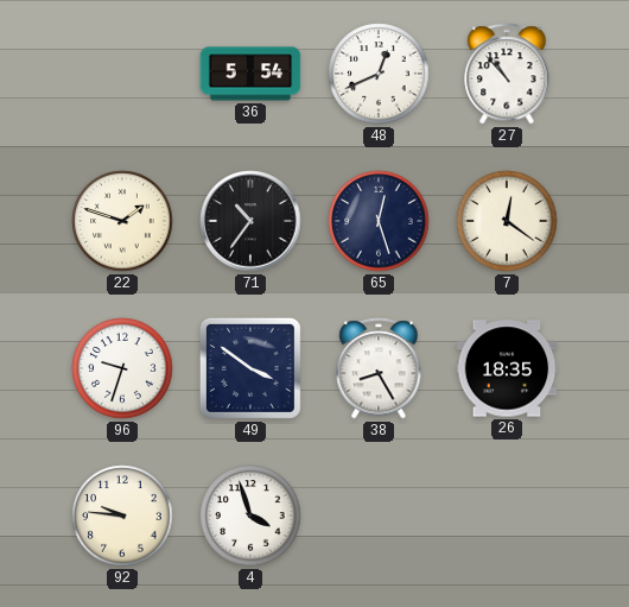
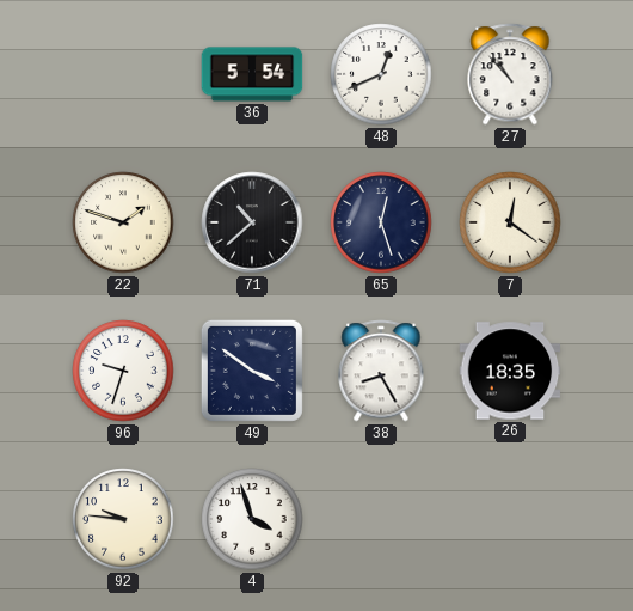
71: 10:36 -> 10:38 (252, 222)
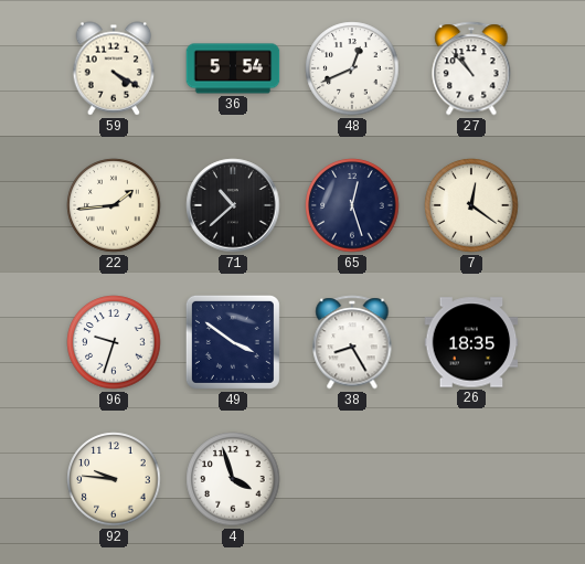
59: none -> 4:20 (114, 68)
22: 1:48 -> 1:44 (114, 205)
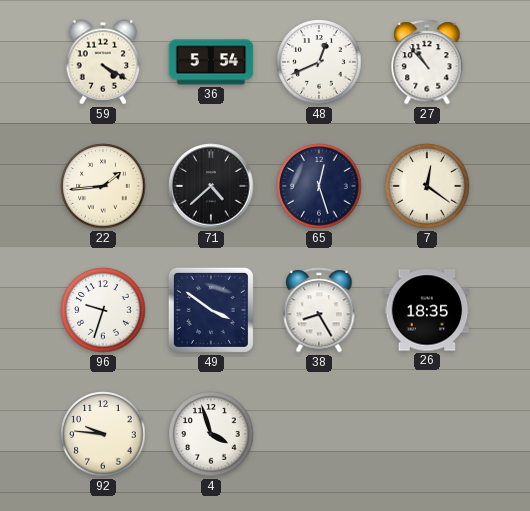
71: 10:38 -> 4:38 (211, 186)
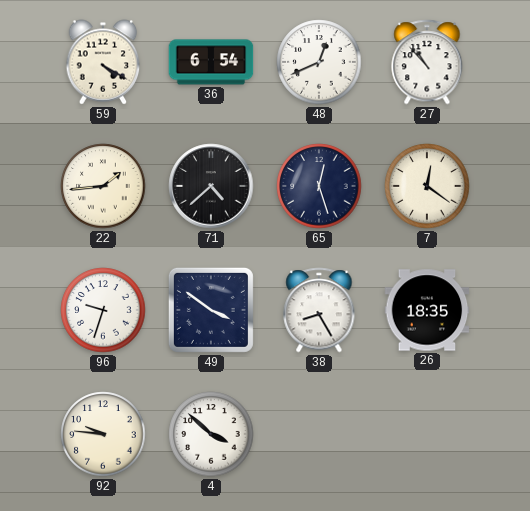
36: 5:54 -> 6:54 (211, 62)
4: 3:57 -> 3:52 (211, 434)
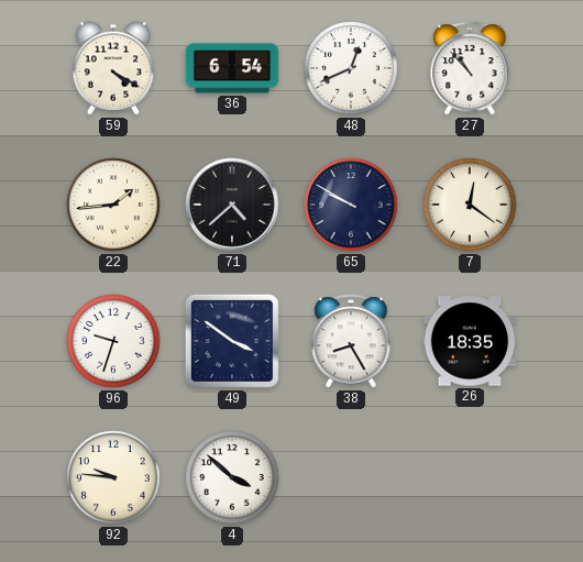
65: 12:27 -> 9:50 (351, 205)
